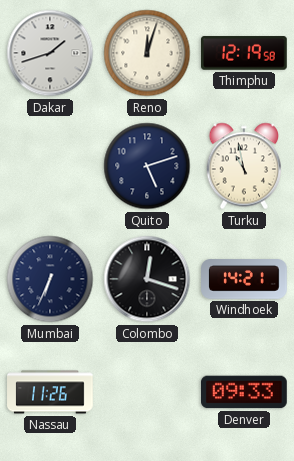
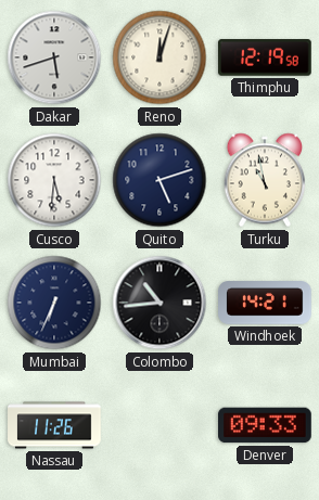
Dakar: 1:42 -> 5:42 (54, 57)
Cusco: none -> 5:31 (54, 180)
Colombo: 12:18 -> 10:44 (159, 303)
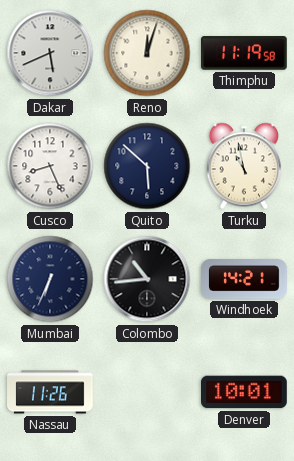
Dakar: 5:42 -> 5:41 (50, 53)
Thimphu: 12:19 -> 11:19 (245, 53)
Cusco: 5:31 -> 8:26 (50, 166)
Quito: 5:12 -> 5:52 (147, 166)
Denver: 09:33 -> 10:01 (245, 392)
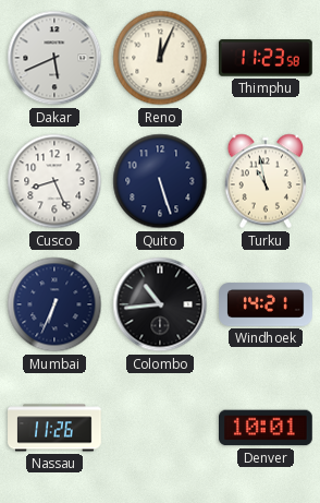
Reno: 12:03 -> 12:04 (160, 58)
Thimphu: 11:19 -> 11:23 (267, 58)
Quito: 5:52 -> 5:27 (160, 181)
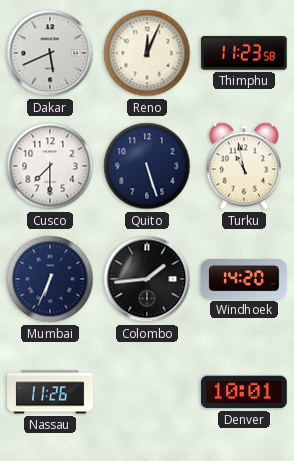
Cusco: 8:26 -> 7:30 (50, 166)
Colombo: 10:44 -> 1:44 (147, 279)
Windhoek: 14:21 -> 14:20 (244, 279)
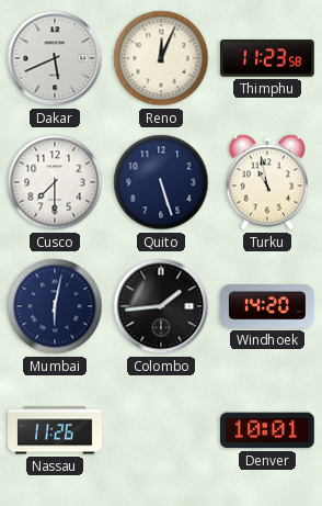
Mumbai: 6:34 -> 6:02 (55, 306)
